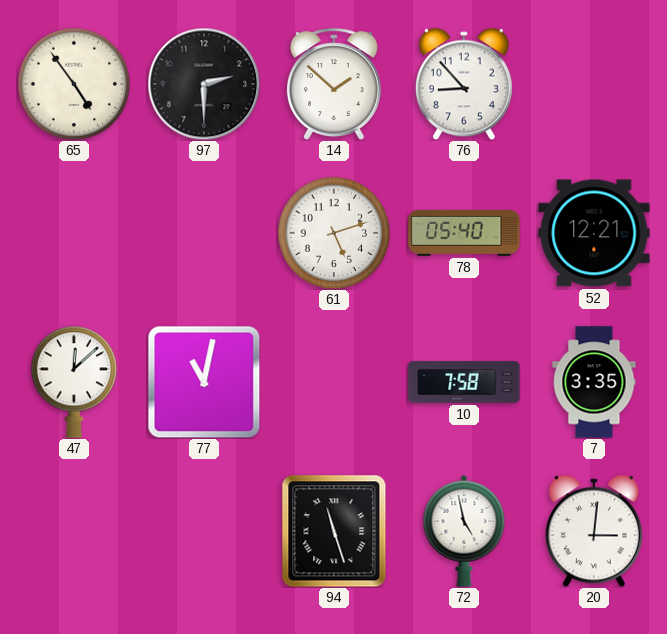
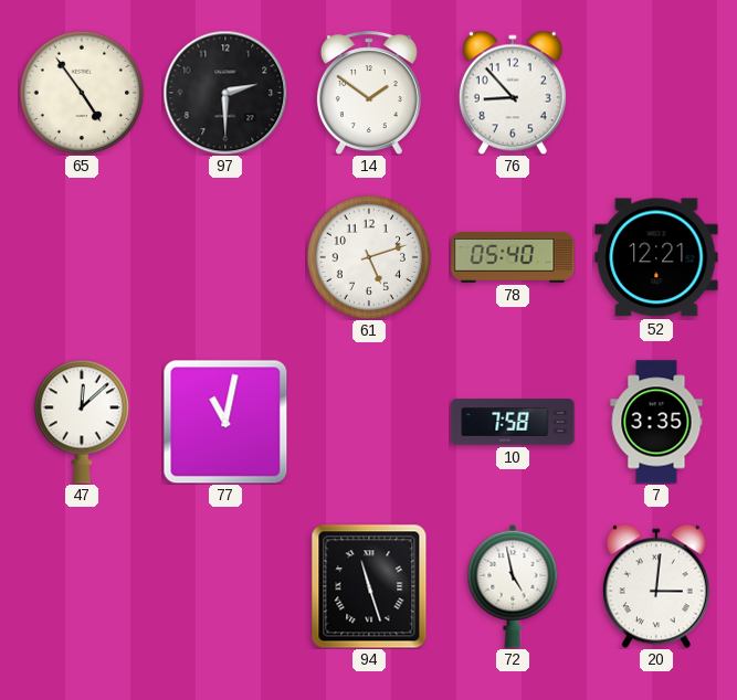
14: 1:52 -> 1:51 (369, 93)
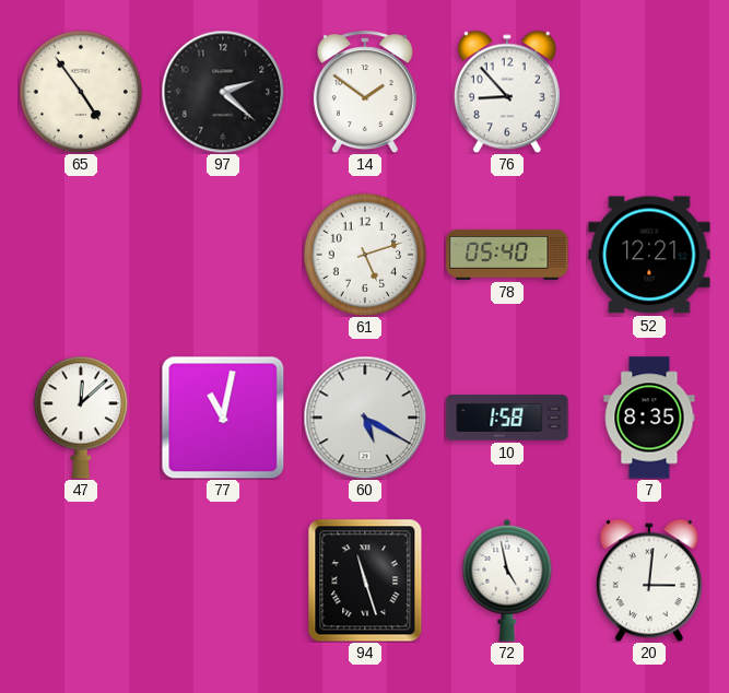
97: 2:30 -> 2:22 (223, 92)
60: none -> 5:20 (365, 418)
10: 7:58 -> 1:58 (507, 418)
7: 3:35 -> 8:35 (649, 418)
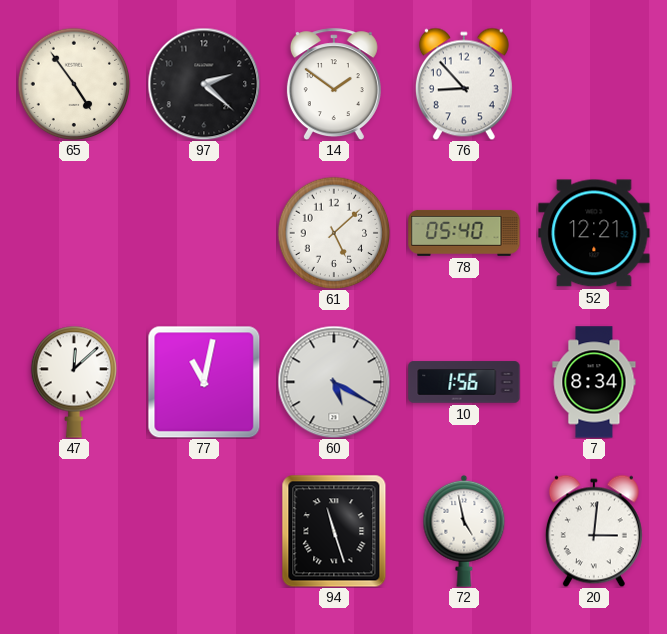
61: 5:12 -> 5:08 (334, 233)
10: 1:58 -> 1:56 (464, 382)
7: 8:35 -> 8:34 (594, 382)
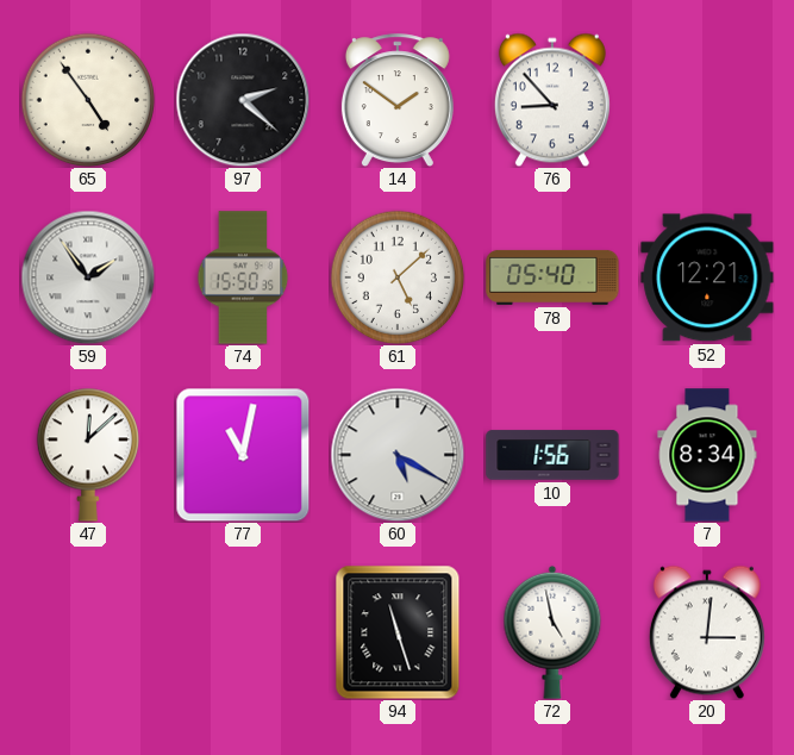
59: none -> 1:54 (88, 277)
74: none -> 15:50 (243, 277)
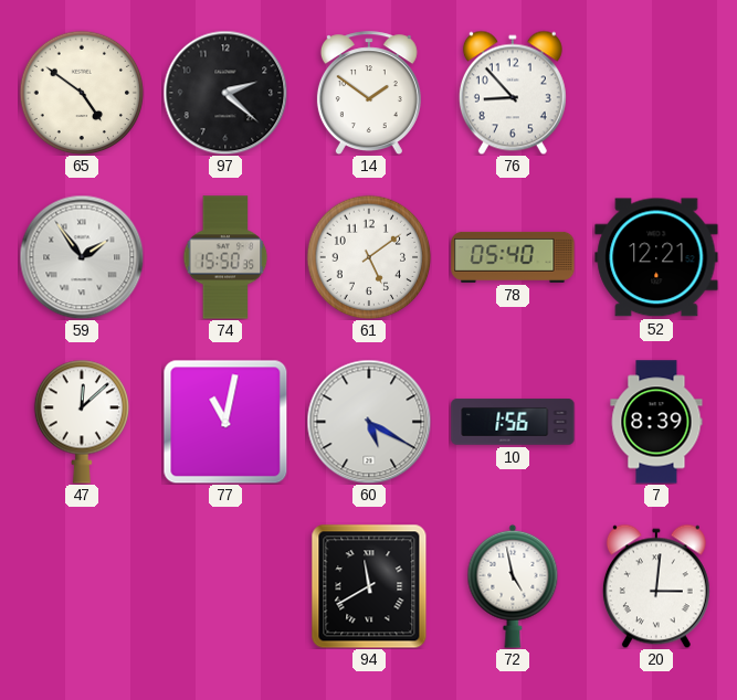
65: 4:54 -> 4:51 (82, 93)
61: 5:08 -> 5:09 (369, 257)
7: 8:34 -> 8:39 (656, 422)
94: 11:27 -> 11:40 (369, 586)
